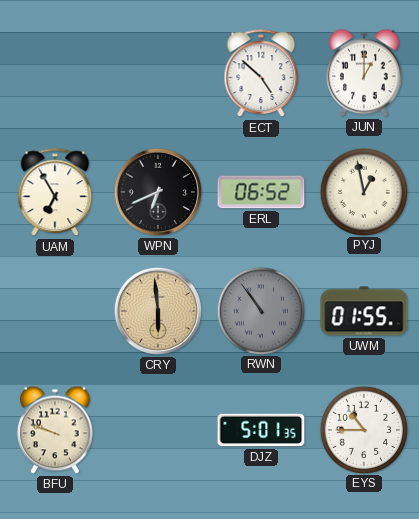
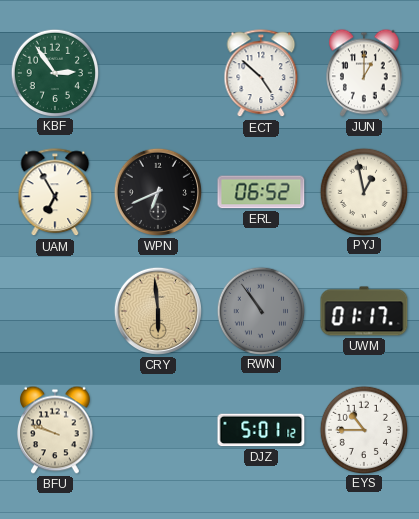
KBF: none -> 2:54 (54, 72)
UWM: 01:55 -> 01:17 (364, 311)
DJZ: 5:01:35 -> 5:01:12 (261, 430)
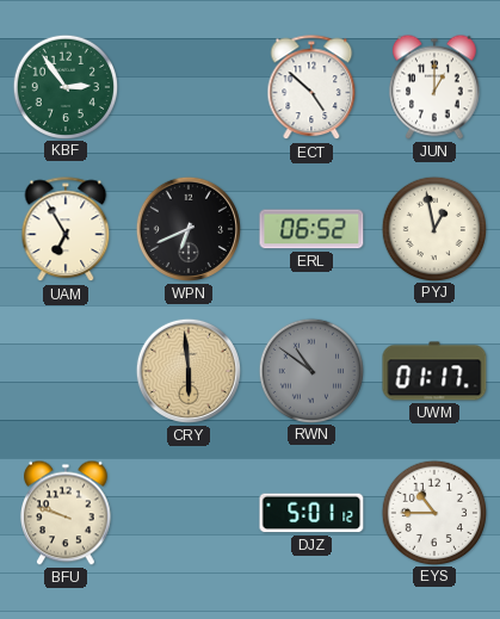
RWN: 10:54 -> 10:51 (310, 370)
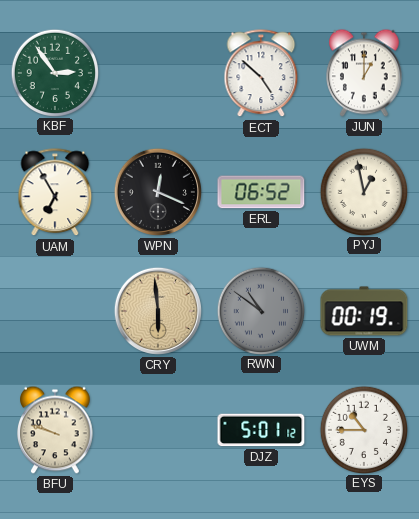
WPN: 6:41 -> 12:19 (158, 192)
UWM: 01:17 -> 00:19 (364, 311)
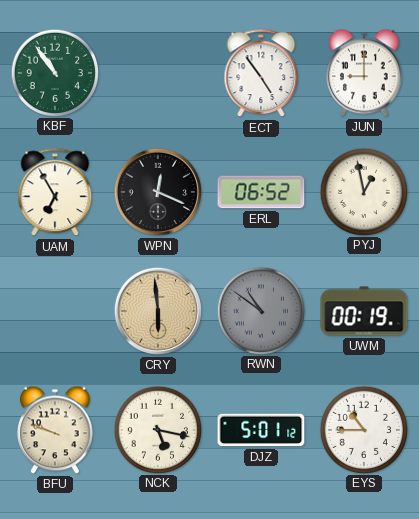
KBF: 2:54 -> 10:54 (54, 72)
ECT: 4:52 -> 4:54 (261, 74)
JUN: 1:00 -> 9:00 (365, 73)
NCK: none -> 5:17 (157, 429)
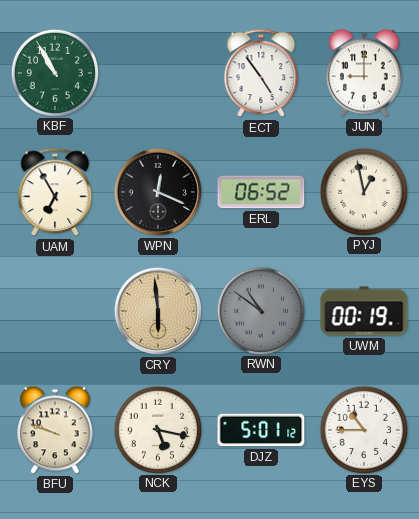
KBF: 10:54 -> 10:55 (54, 72)
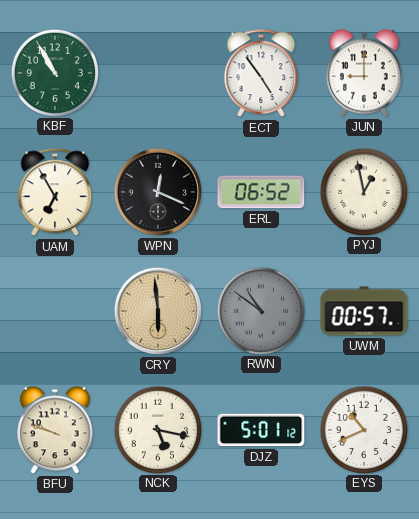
UWM: 00:19 -> 00:57 (364, 311)
EYS: 10:45 -> 10:41 (363, 429)
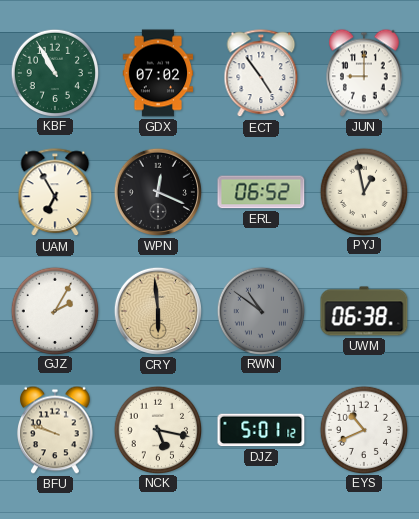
GDX: none -> 07:02 (158, 73)
GJZ: none -> 2:05 (54, 310)
UWM: 00:57 -> 06:38 (364, 311)
